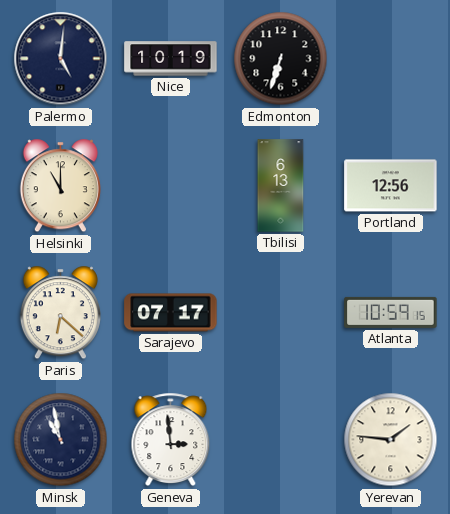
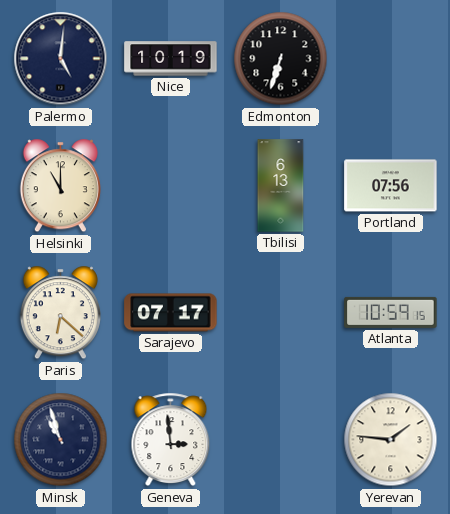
Portland: 12:56 -> 07:56 (391, 186)
Minsk: 10:58 -> 10:57 (61, 440)
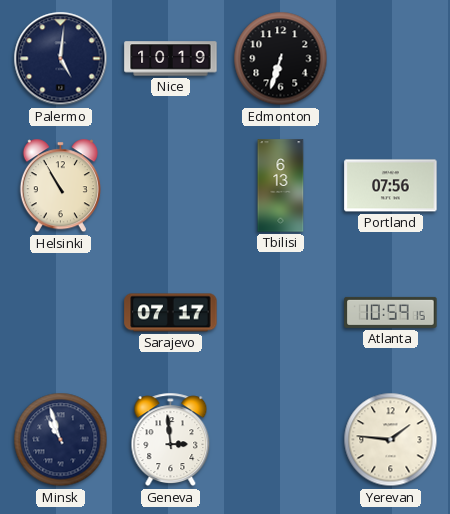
Helsinki: 11:00 -> 10:55 (60, 186)
Paris: 6:22 -> none (60, 313)
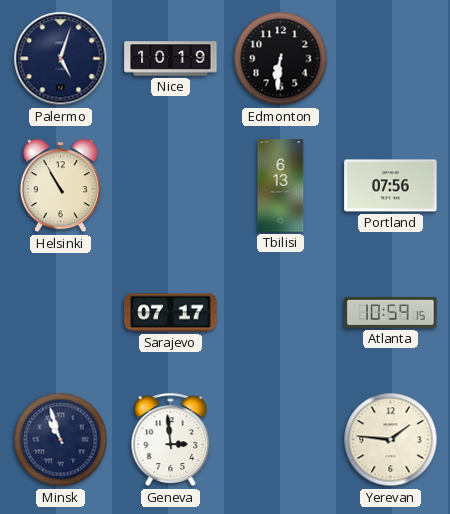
Palermo: 5:01 -> 5:03 (61, 59)
Edmonton: 6:33 -> 6:31 (281, 59)
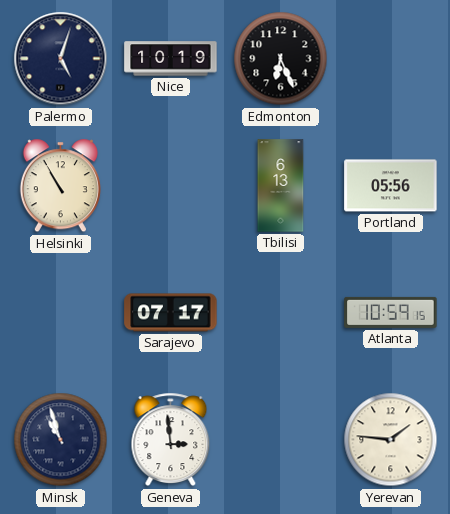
Edmonton: 6:31 -> 6:26 (281, 59)
Portland: 07:56 -> 05:56 (391, 186)
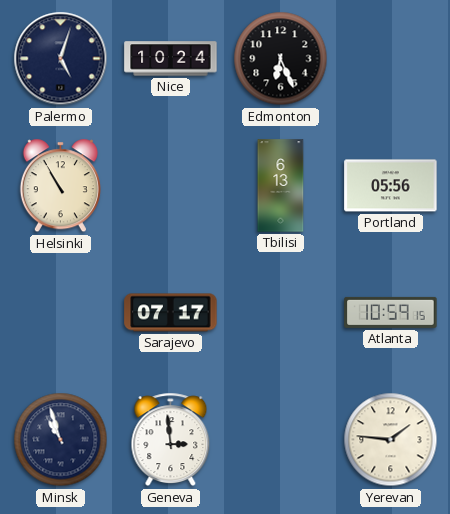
Nice: 10:19 -> 10:24 (171, 59)
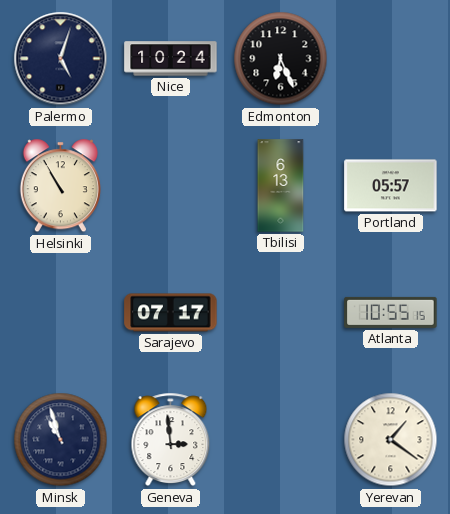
Portland: 05:56 -> 05:57 (391, 186)
Atlanta: 10:59 -> 10:55 (391, 312)
Yerevan: 1:46 -> 1:21 (391, 440)
